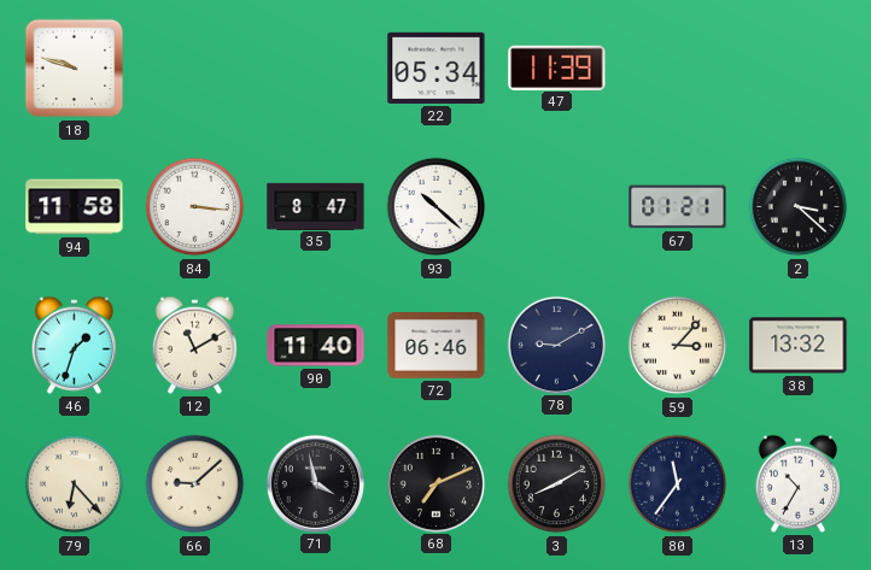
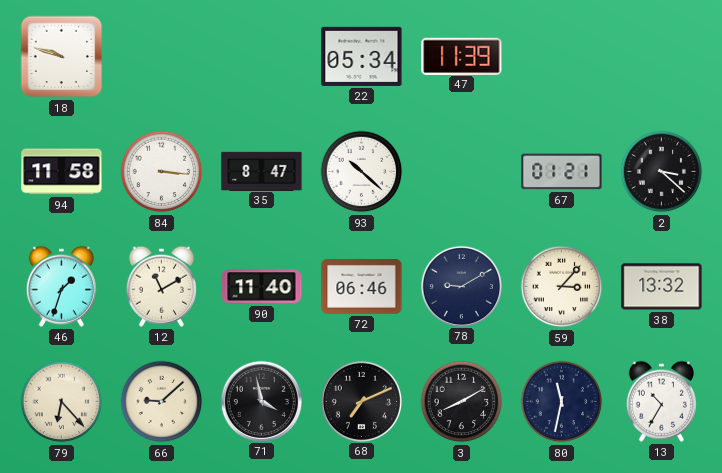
80: 11:36 -> 11:32 (562, 402)
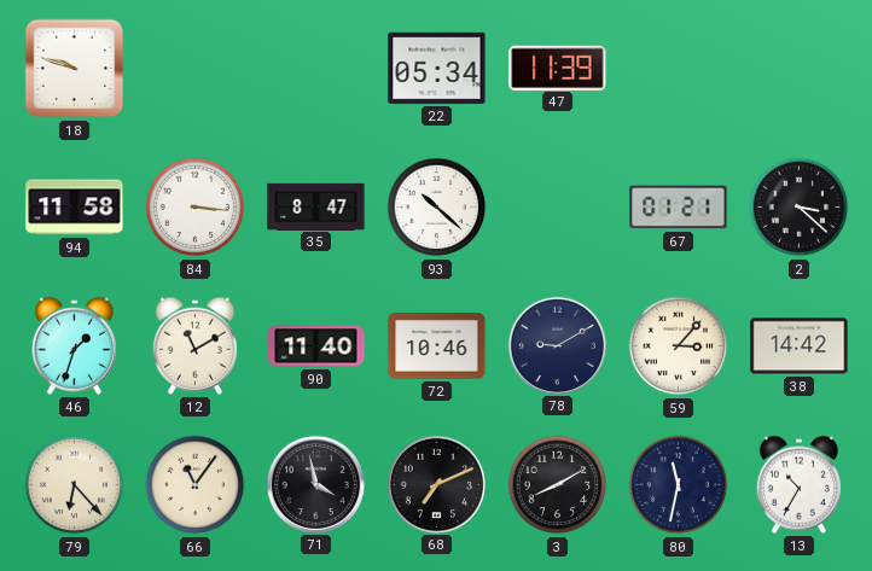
72: 06:46 -> 10:46 (437, 346)
38: 13:32 -> 14:42 (800, 346)
66: 9:08 -> 11:06 (196, 485)
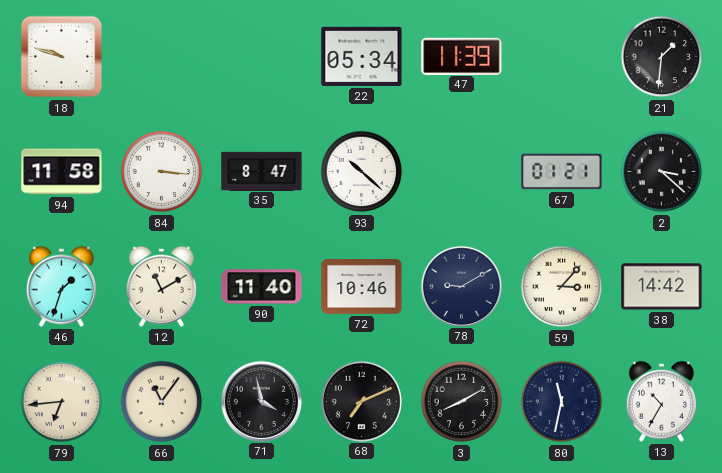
21: none -> 1:31 (662, 57)
79: 6:23 -> 6:44 (62, 402)
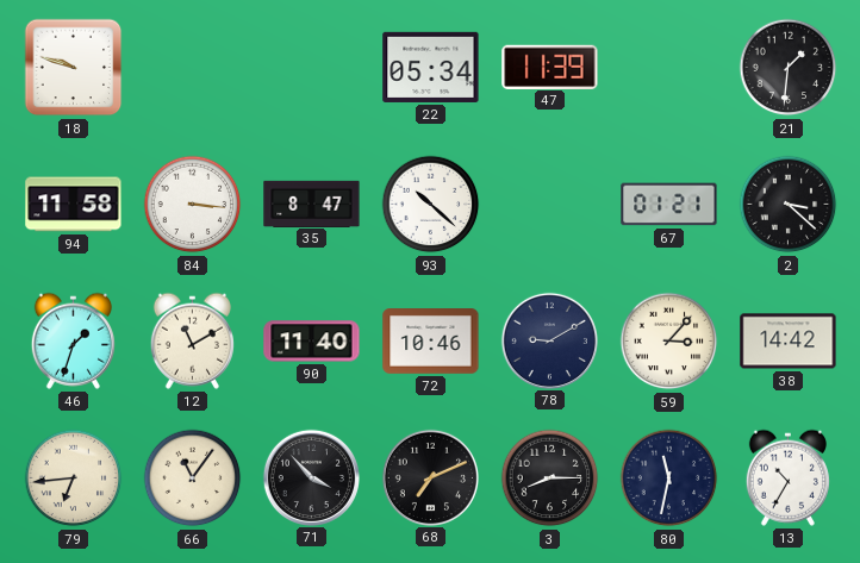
71: 3:58 -> 3:53 (311, 477)
3: 8:10 -> 8:15 (550, 478)
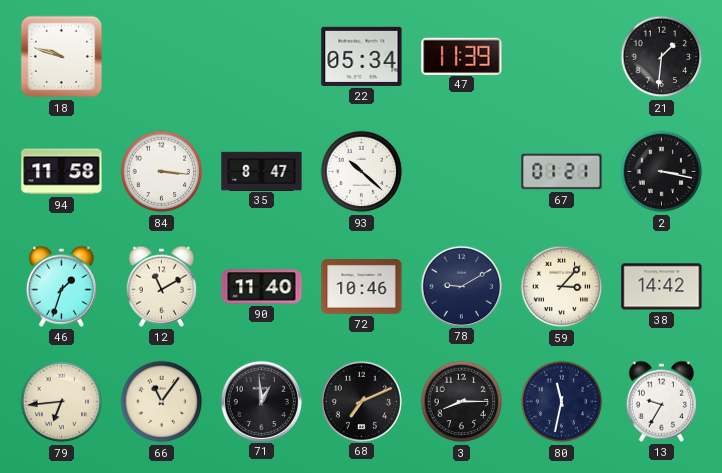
2: 3:22 -> 3:17 (662, 172)
71: 3:53 -> 12:59 (261, 401)
13: 10:35 -> 9:35 (661, 401)
